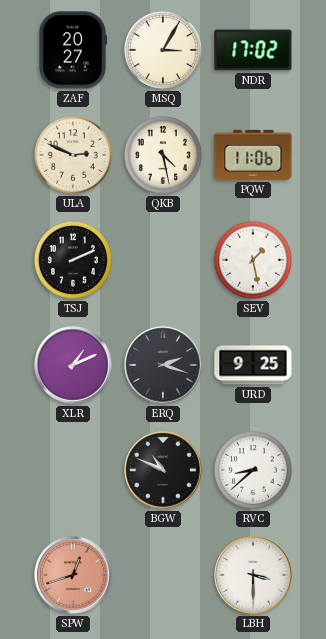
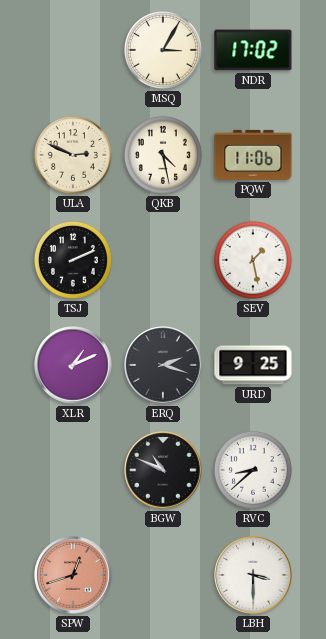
ZAF: 20:27 -> none (72, 50)
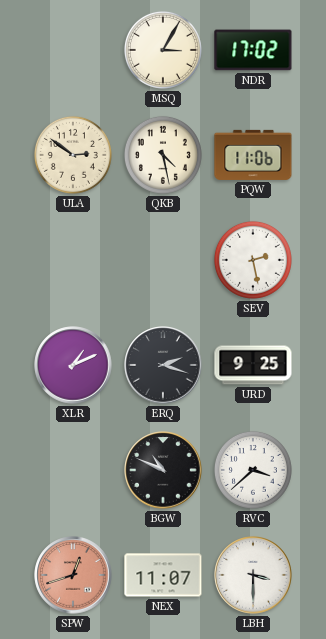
ULA: 2:49 -> 2:51 (73, 155)
TSJ: 2:11 -> none (73, 260)
SEV: 1:28 -> 2:28 (253, 260)
RVC: 8:38 -> 3:38 (253, 470)
NEX: none -> 11:07 (163, 575)
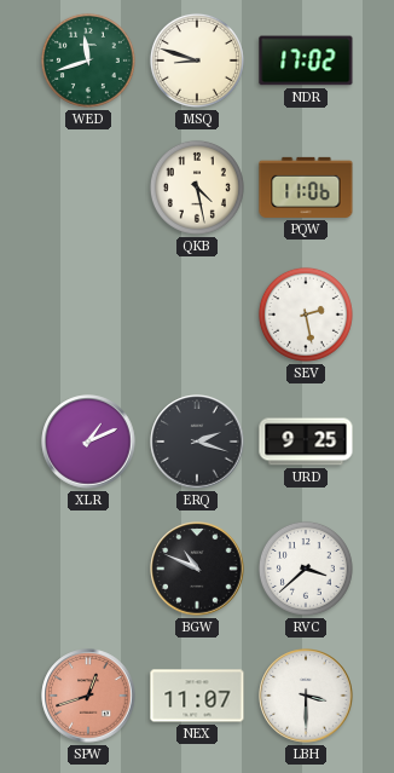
WED: none -> 11:42 (88, 60)
MSQ: 3:05 -> 8:48 (197, 60)
ULA: 2:51 -> none (73, 155)
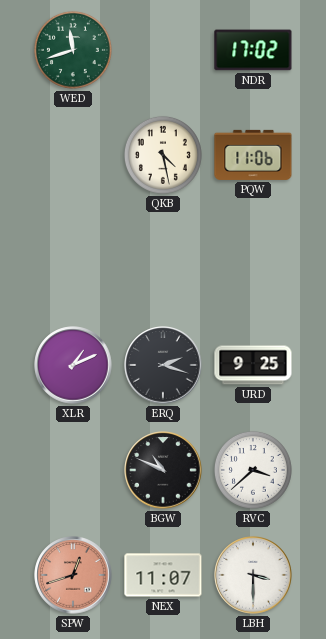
MSQ: 8:48 -> none (197, 60)
SEV: 2:28 -> none (306, 315)
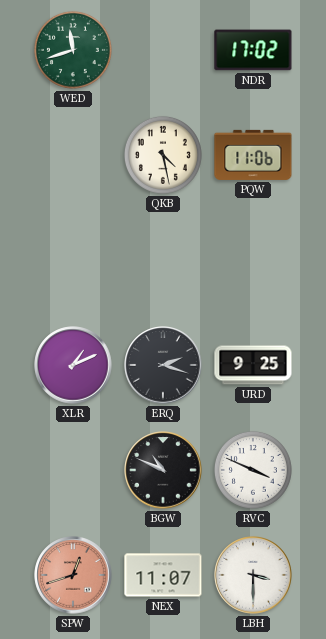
RVC: 3:38 -> 3:49 (253, 470)
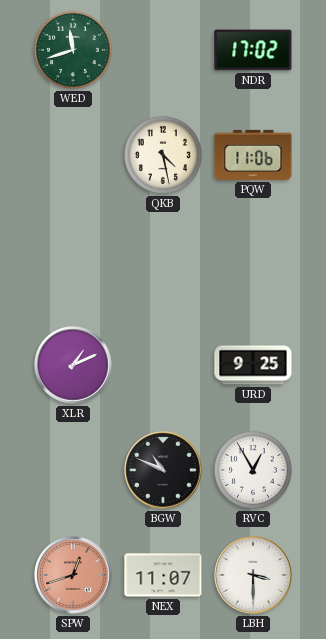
ERQ: 2:18 -> none (163, 365)
RVC: 3:49 -> 12:55 (253, 470)
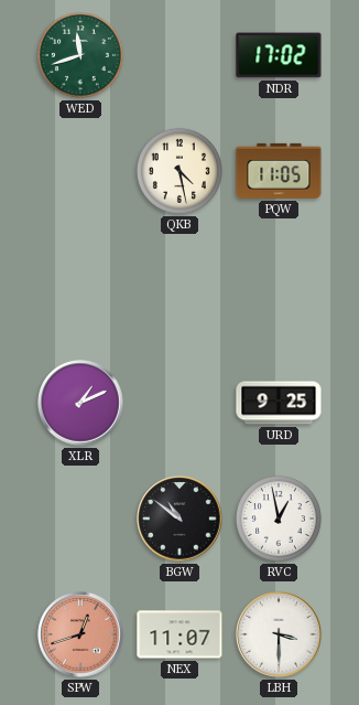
PQW: 11:06 -> 11:05 (279, 171)
BGW: 10:49 -> 10:51 (179, 519)
RVC: 12:55 -> 12:58 (279, 519)
